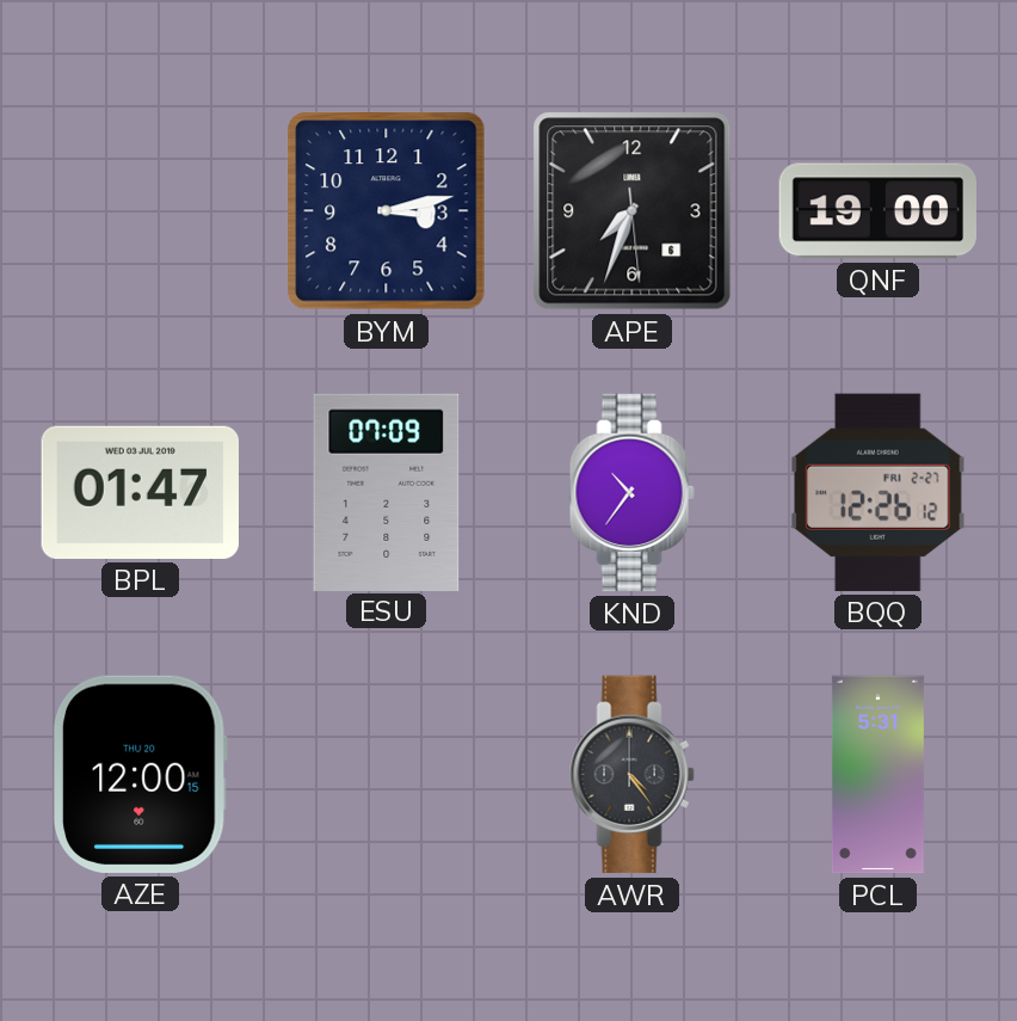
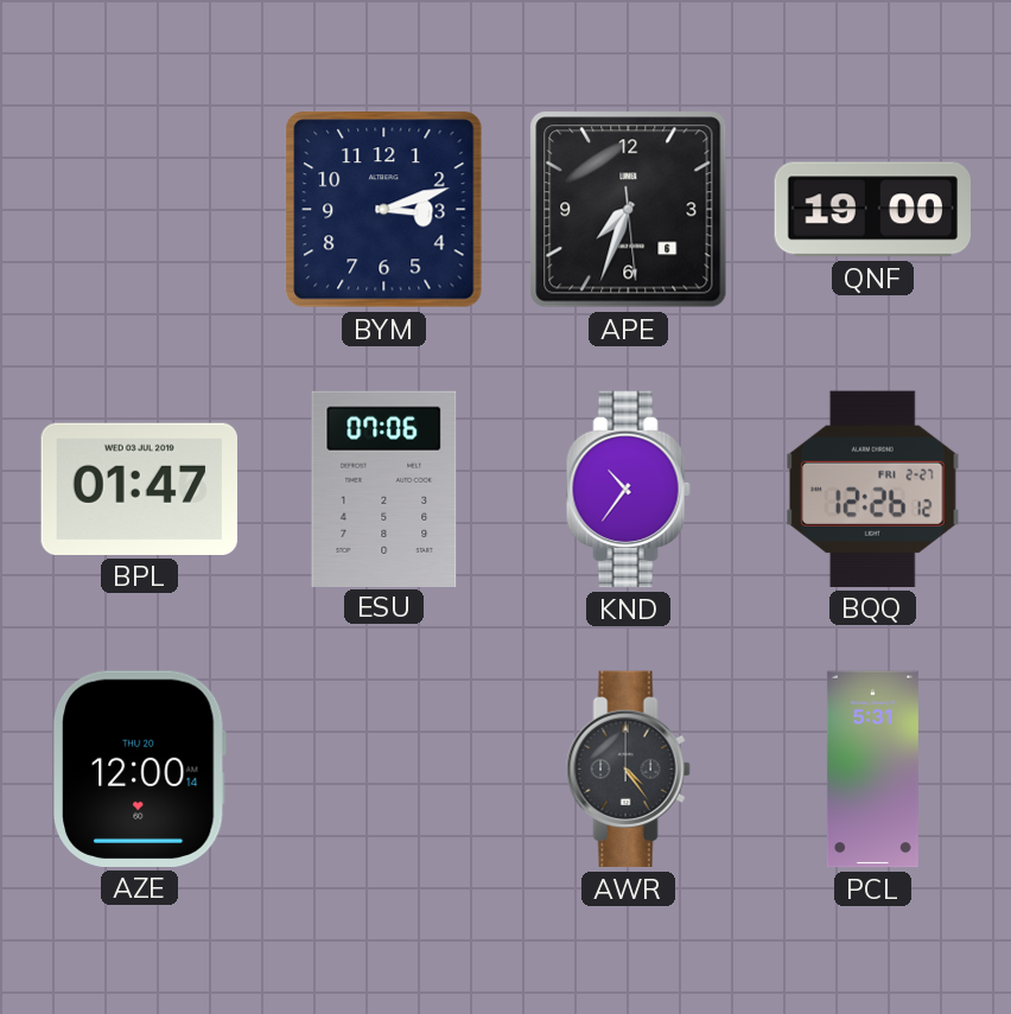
BYM: 3:13 -> 3:12 (384, 210)
ESU: 07:09 -> 07:06 (384, 489)
AZE: 12:00:15 -> 12:00:14 (139, 769)
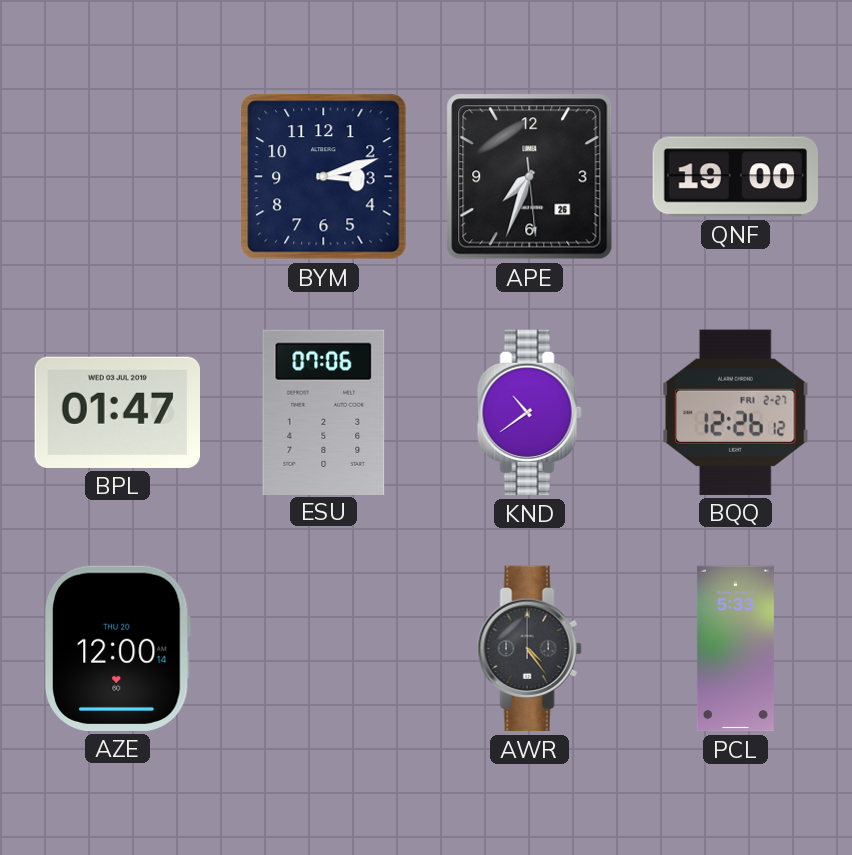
APE date: 6 -> 26 (530, 177)
KND: 10:36 -> 10:39 (529, 413)
PCL: 5:31 -> 5:33 (735, 649)
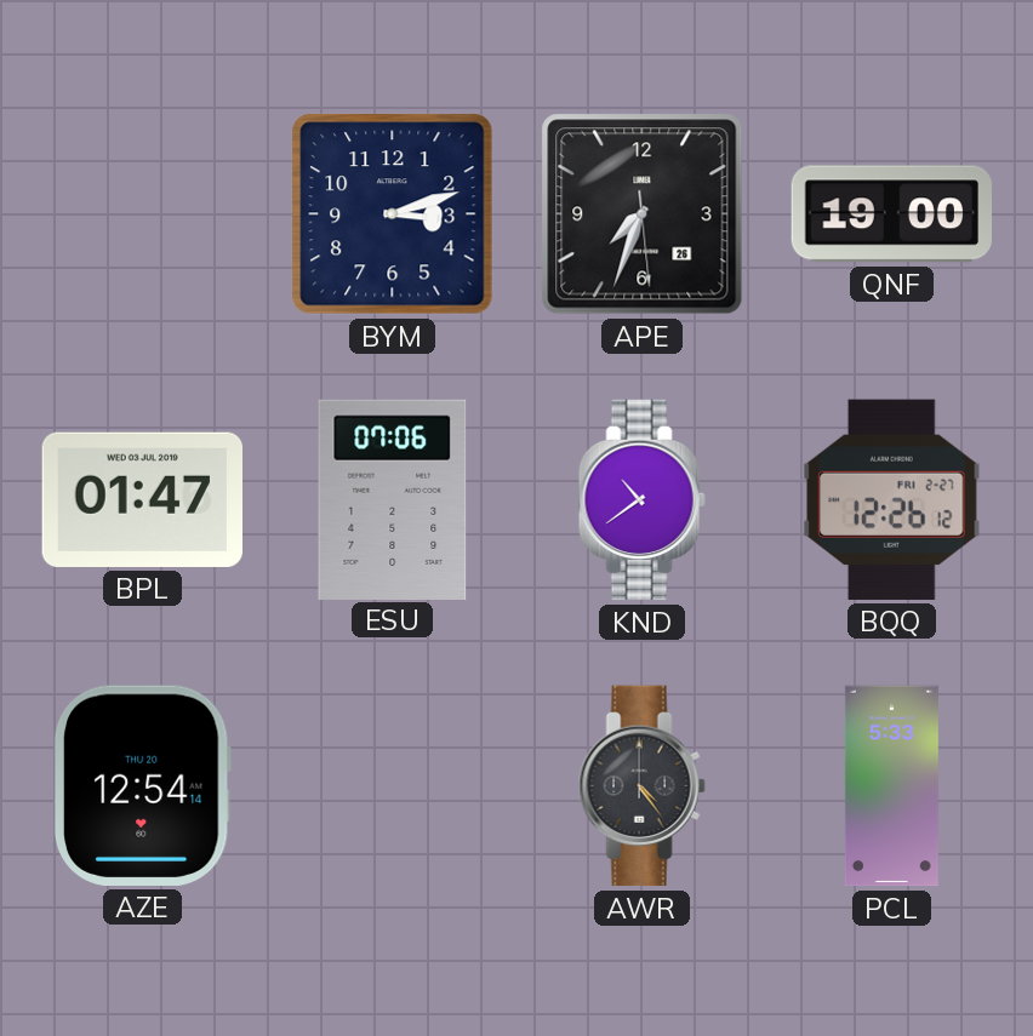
AZE: 12:00 -> 12:54 (142, 785)
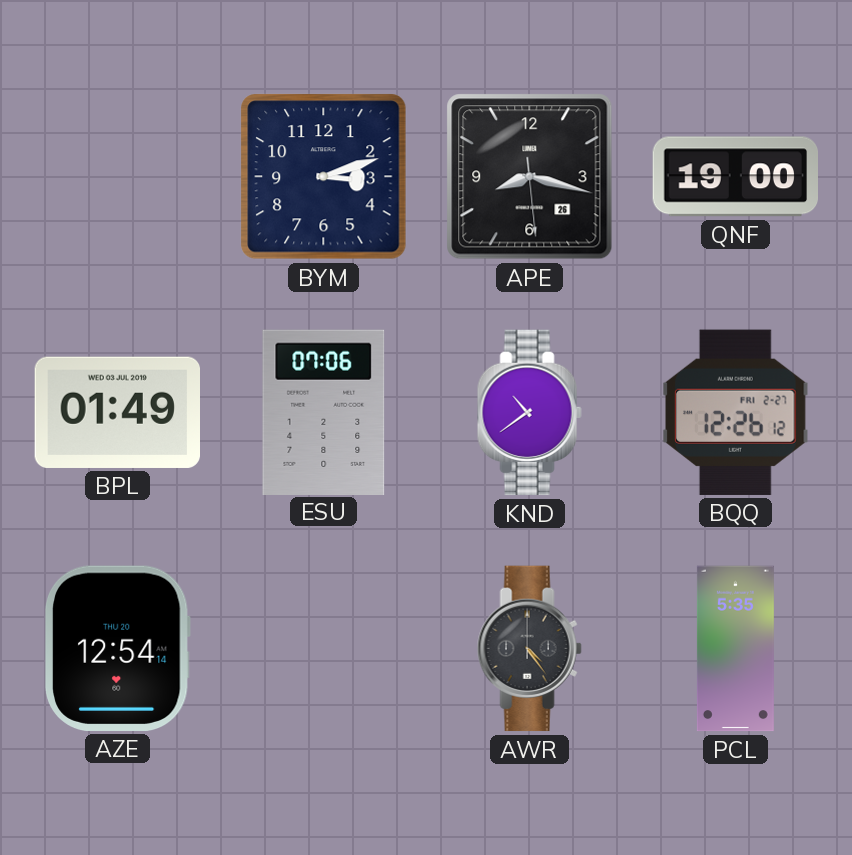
APE: 7:33 -> 8:17 (530, 177)
BPL: 01:47 -> 01:49 (117, 412)
PCL: 5:33 -> 5:35 (735, 649)
